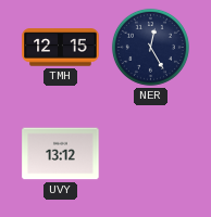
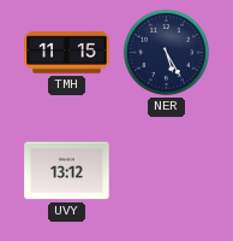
TMH: 12:15 -> 11:15 (67, 53)
NER: 12:25 -> 5:25 (166, 52)
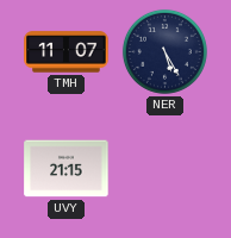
TMH: 11:15 -> 11:07 (67, 52)
UVY: 13:12 -> 21:15 (67, 169)
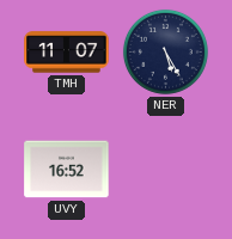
UVY: 21:15 -> 16:52 (67, 170)
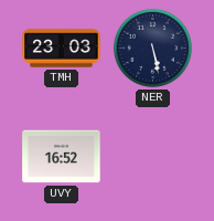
TMH: 11:07 -> 23:03 (62, 49)
NER: 5:25 -> 5:28 (152, 48)
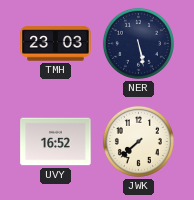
JWK: none -> 7:38 (138, 141)
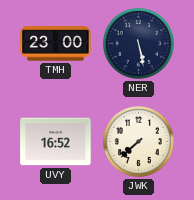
TMH: 23:03 -> 23:00 (56, 44)
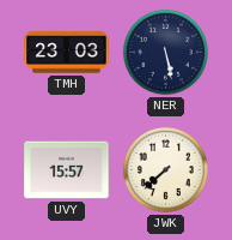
TMH: 23:00 -> 23:03 (67, 53)
UVY: 16:52 -> 15:57 (67, 170)
